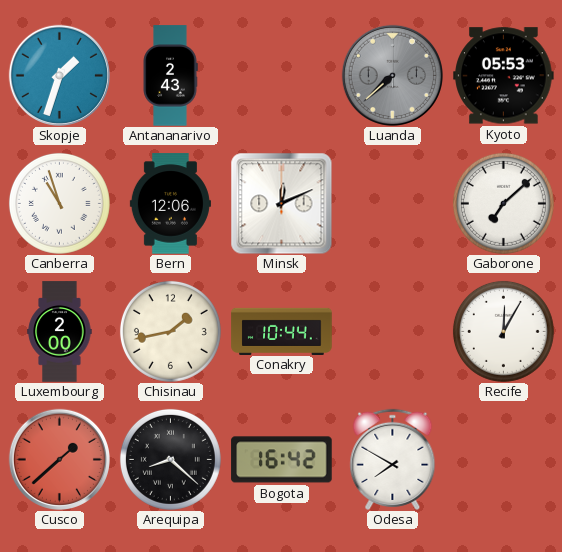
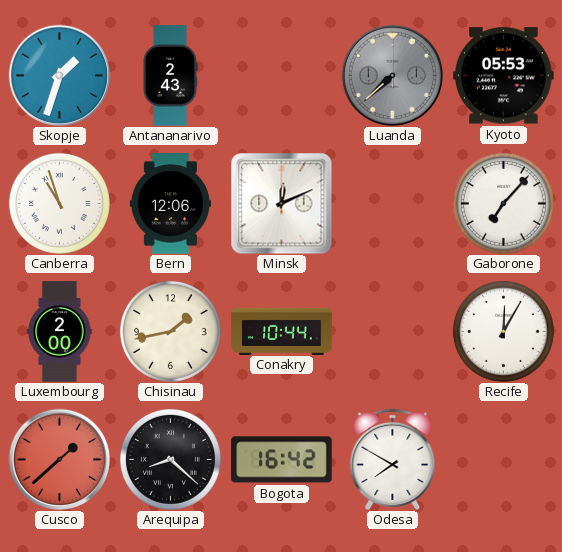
Gaborone: 7:08 -> 7:07 (503, 203)
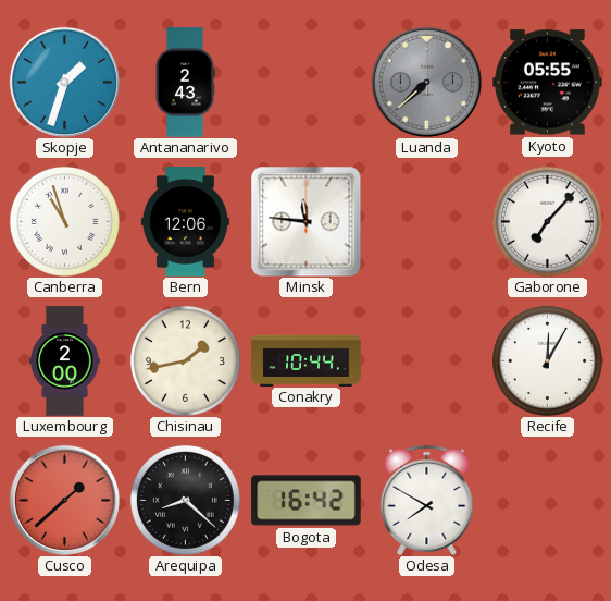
Kyoto: 05:53 -> 05:55 (548, 83)
Minsk: 12:11 -> 11:46 (305, 221)
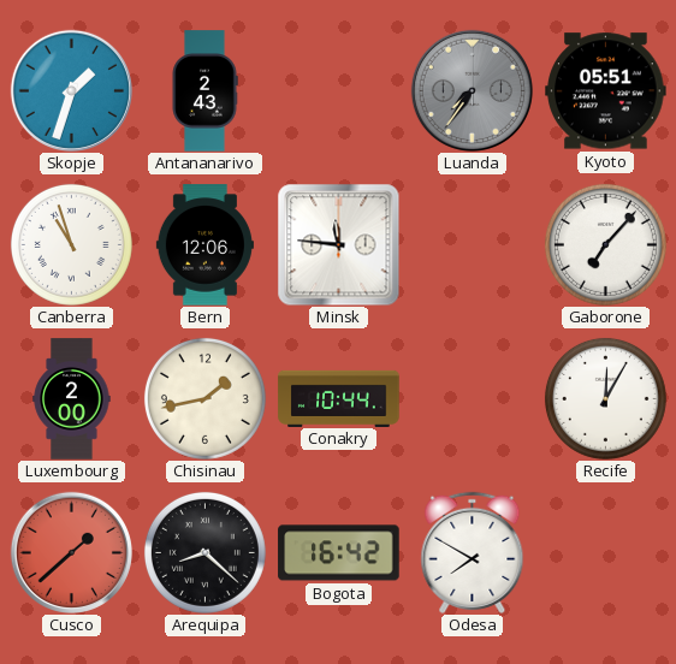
Luanda: 7:38 -> 7:36 (472, 90)
Kyoto: 05:55 -> 05:51 (606, 91)
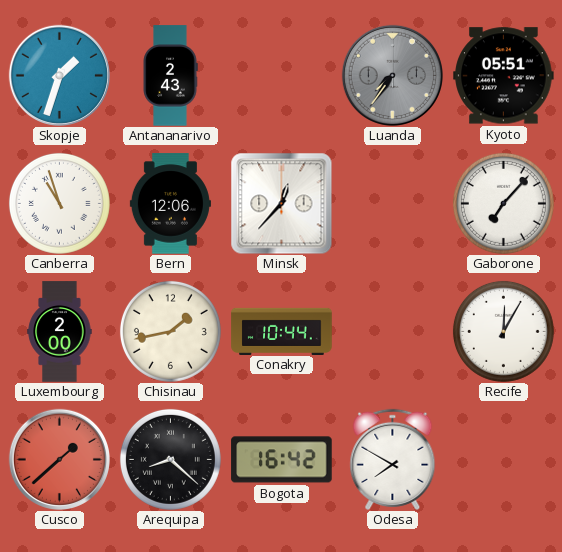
Minsk: 11:46 -> 12:37 (281, 203)
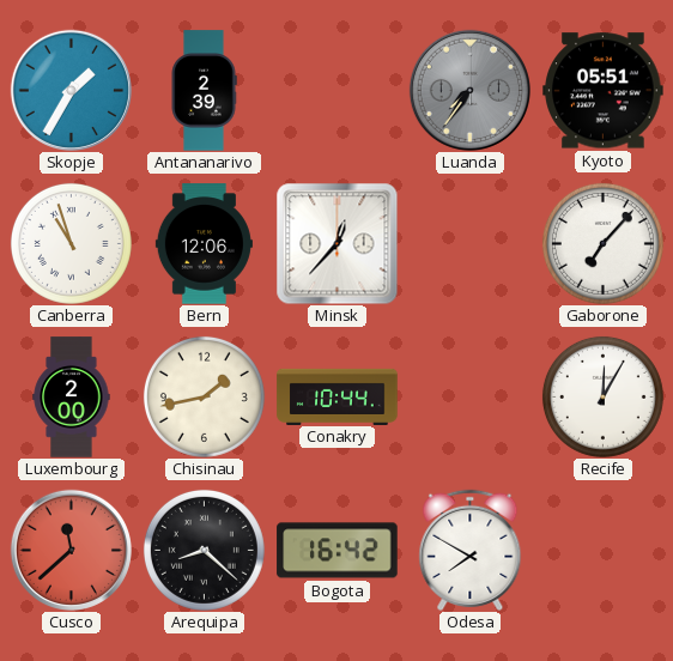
Skopje: 1:33 -> 1:35 (71, 90)
Antananarivo: 2:43 -> 2:39 (204, 91)
Cusco: 1:38 -> 11:38 (71, 550)
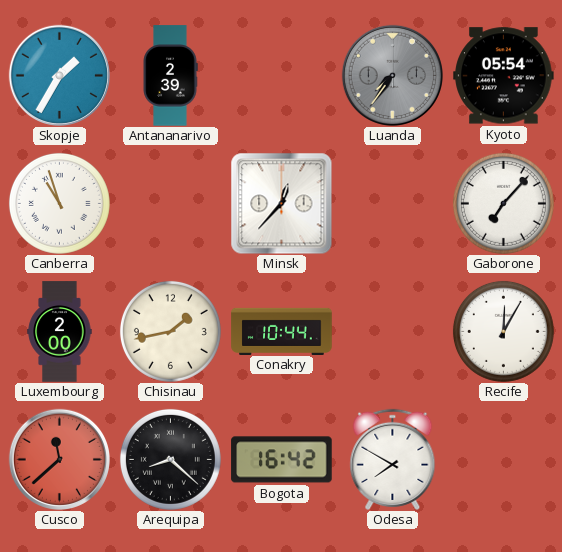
Kyoto: 05:51 -> 05:54 (504, 76)
Bern: 12:06 -> none (204, 244)
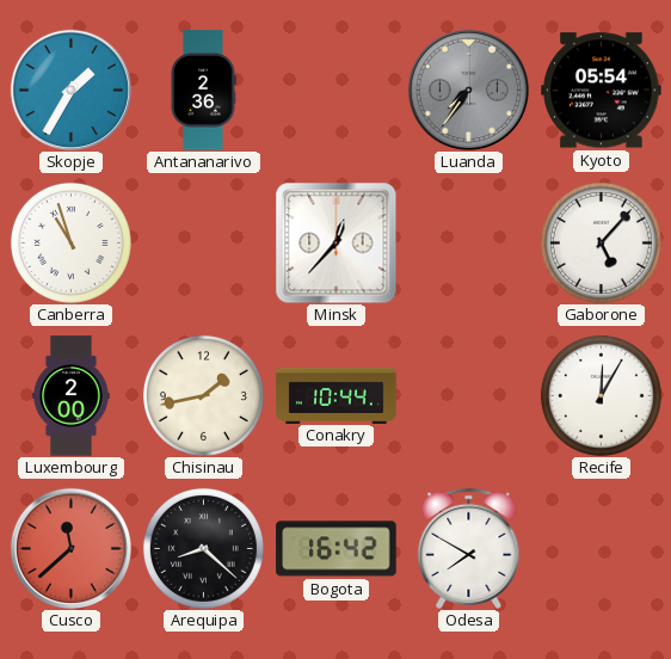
Antananarivo: 2:39 -> 2:36 (203, 91)
Gaborone: 7:07 -> 5:07 (601, 242)
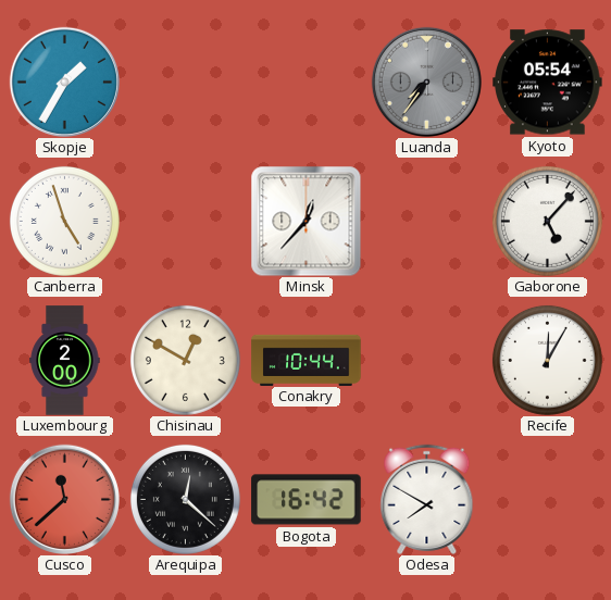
Antananarivo: 2:36 -> none (203, 91)
Canberra: 10:57 -> 4:57 (64, 221)
Chisinau: 1:43 -> 12:50 (185, 360)
Arequipa: 8:22 -> 12:22 (185, 499)
